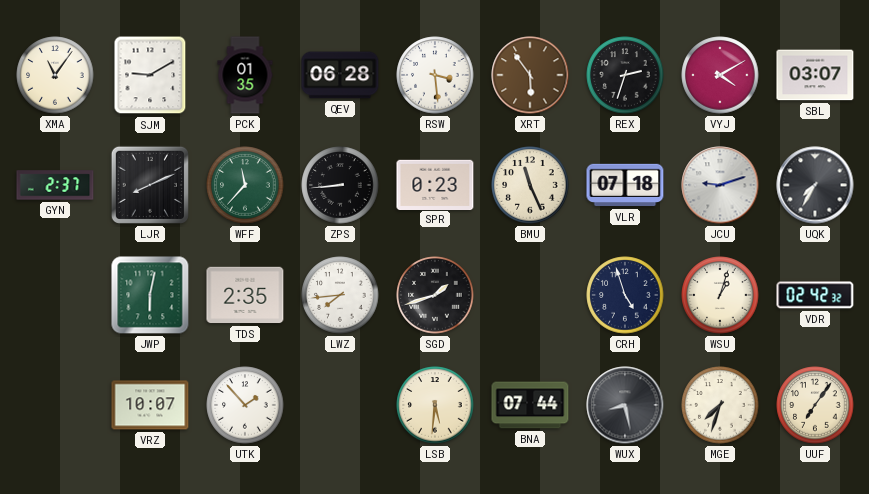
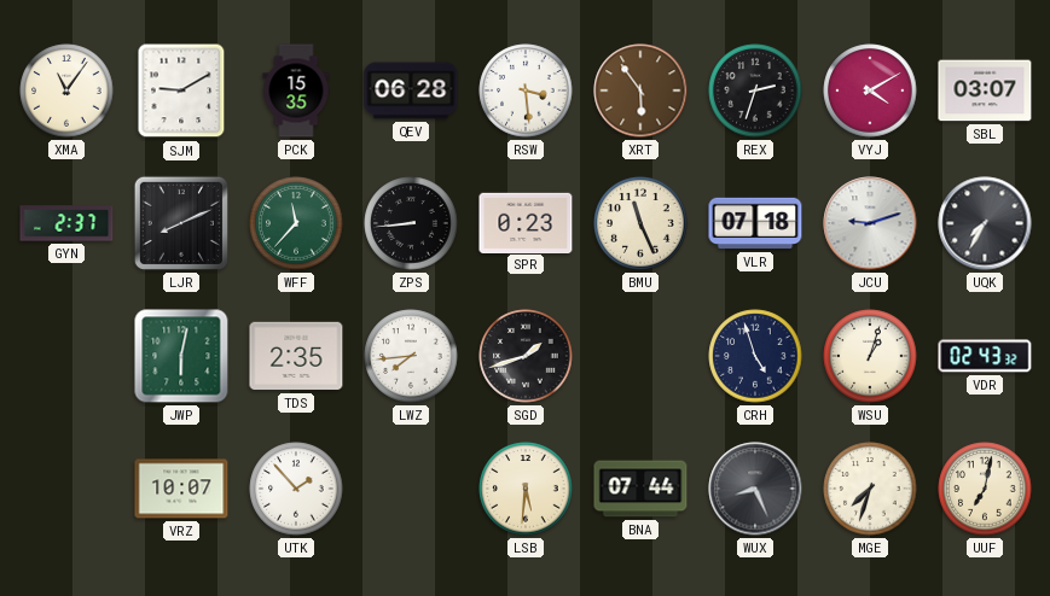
PCK: 01:35 -> 15:35 (296, 90)
VDR: 02:42 -> 02:43 (985, 356)
WUX: 8:28 -> 8:26 (755, 489)
UUF: 7:06 -> 7:02 (985, 489)
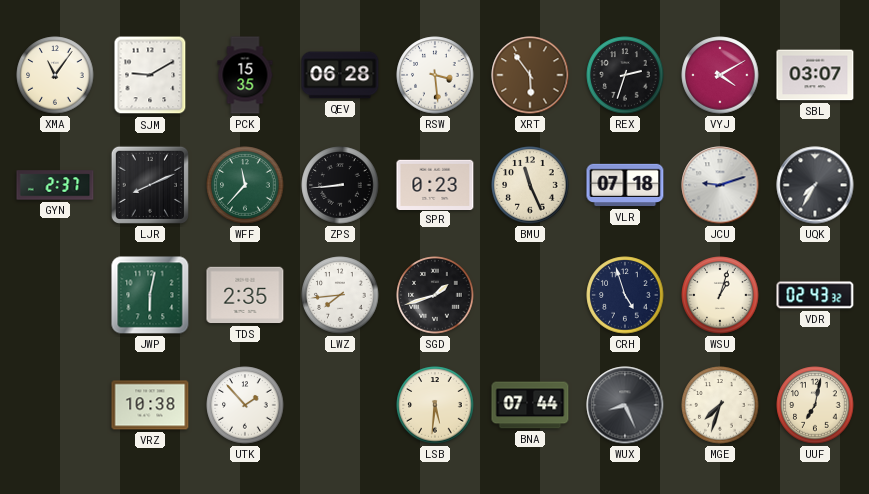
VRZ: 10:07 -> 10:38 (150, 405)
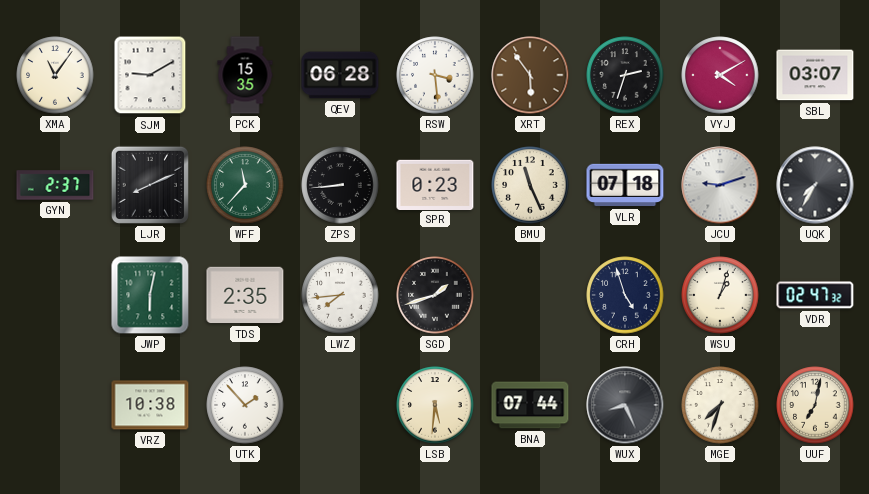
VDR: 02:43 -> 02:47 (815, 295)
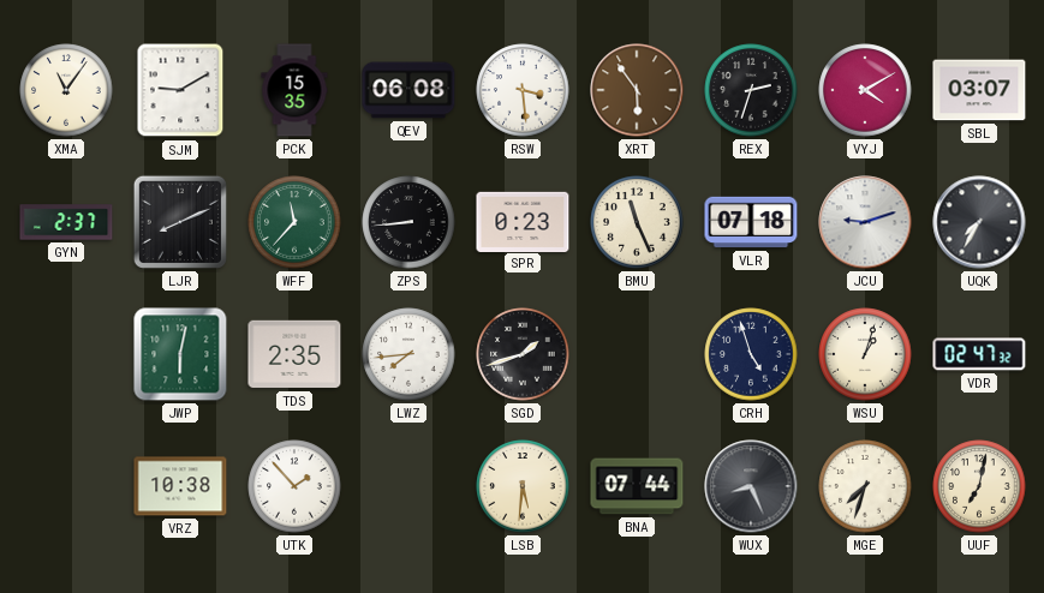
QEV: 06:28 -> 06:08 (408, 90)
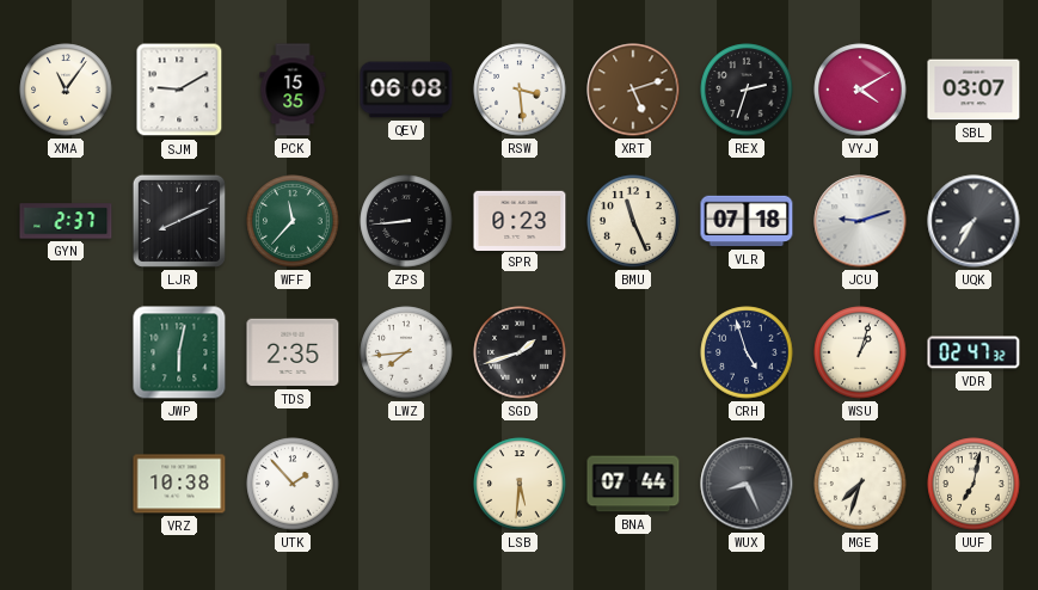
XRT: 5:54 -> 5:12 (633, 90)
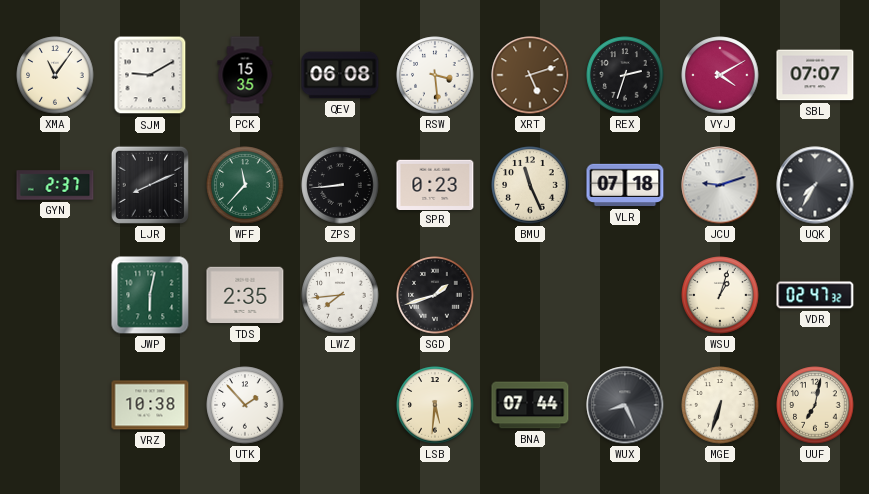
SBL: 03:07 -> 07:07 (815, 75)
CRH: 4:57 -> none (747, 352)
MGE: 7:33 -> 6:33 (720, 405)
